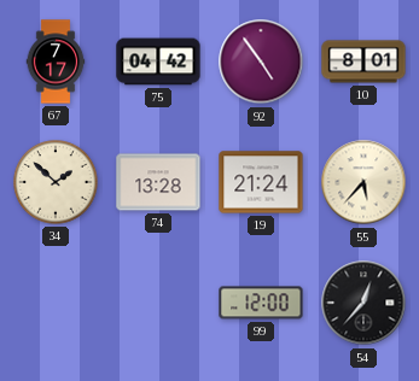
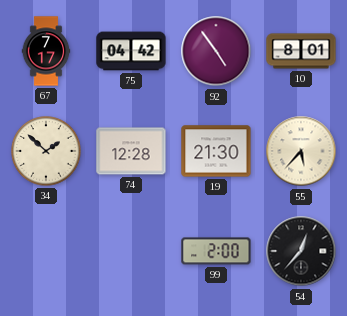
74: 13:28 -> 12:28 (131, 151)
19: 21:24 -> 21:30 (216, 151)
99: 12:00 -> 2:00 (216, 251)
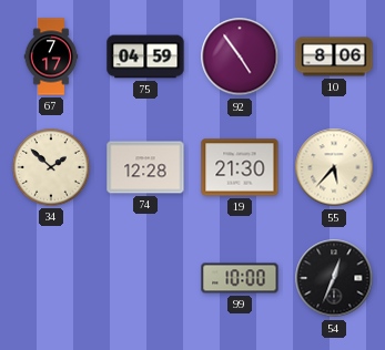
75: 04:42 -> 04:59 (145, 56)
10: 8:01 -> 8:06 (334, 56)
99: 2:00 -> 10:00 (240, 278)
54: 12:37 -> 12:34 (334, 278)
